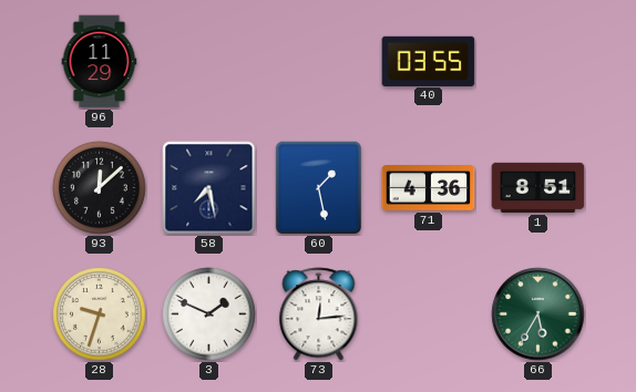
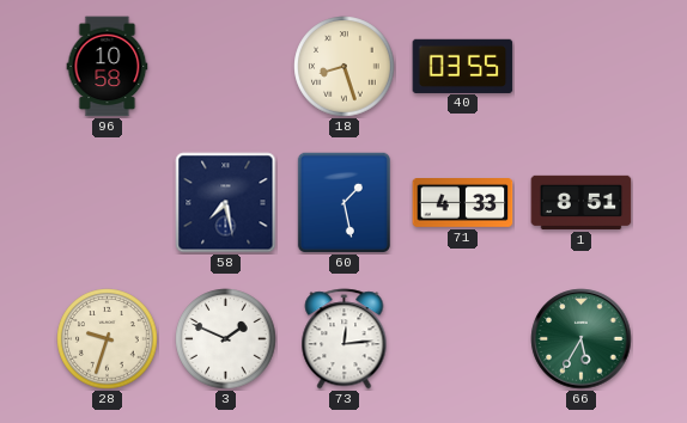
96: 11:29 -> 10:58 (108, 67)
18: none -> 8:27 (345, 67)
93: 12:08 -> none (100, 188)
71: 4:36 -> 4:33 (463, 203)
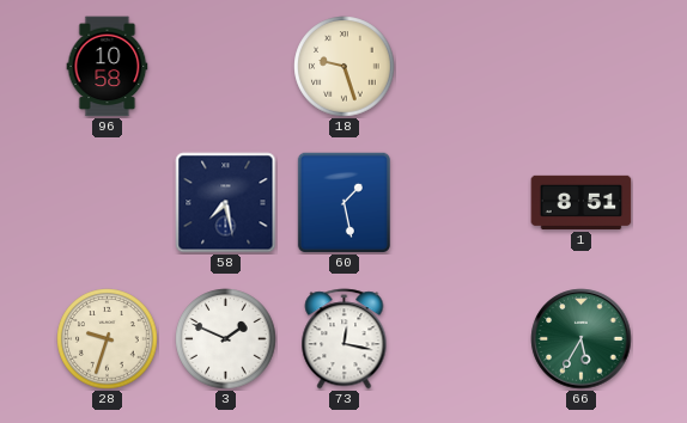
18: 8:27 -> 9:27 (345, 67)
40: 03:55 -> none (463, 66)
71: 4:33 -> none (463, 203)
73: 12:14 -> 12:17 (345, 339)
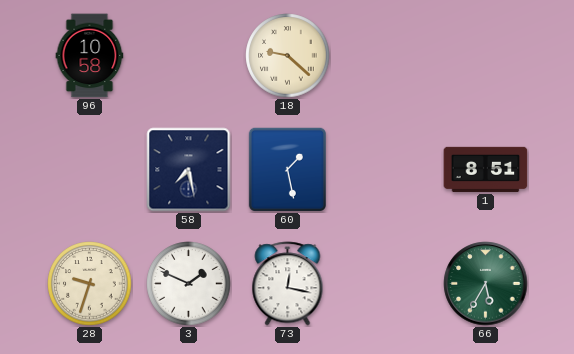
18: 9:27 -> 9:22 (288, 56)
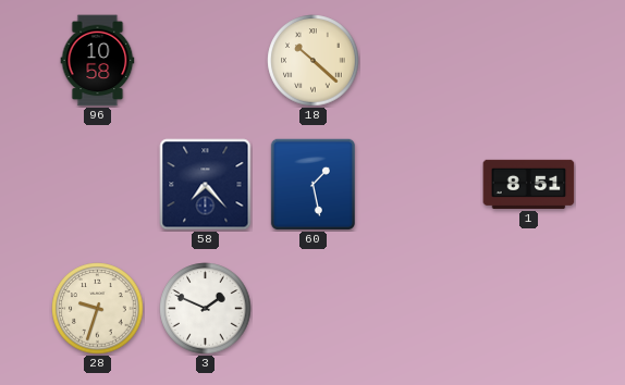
18: 9:22 -> 10:22 (314, 61)
58: 7:28 -> 7:23 (206, 185)
73: 12:17 -> none (288, 284)
66: 5:35 -> none (486, 284)
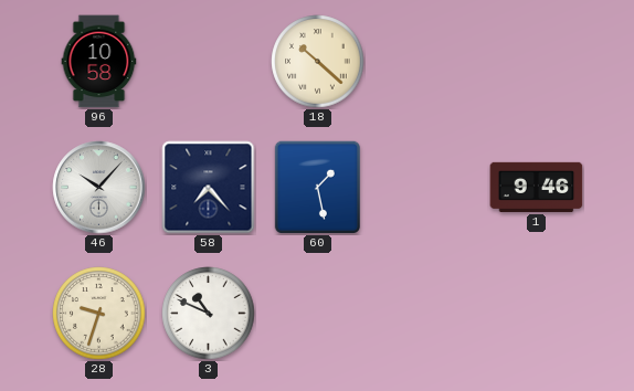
46: none -> 10:07 (99, 188)
1: 8:51 -> 9:46 (537, 187)
3: 1:49 -> 10:49 (209, 314)
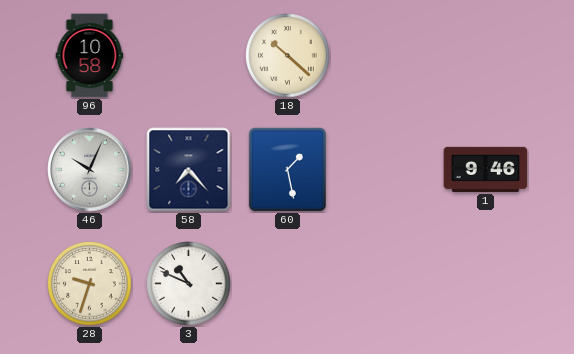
46: 10:07 -> 10:04 (90, 170)
